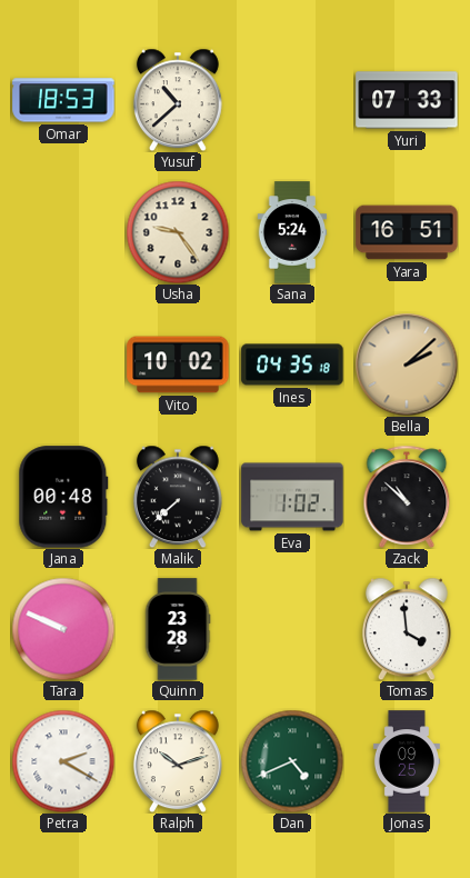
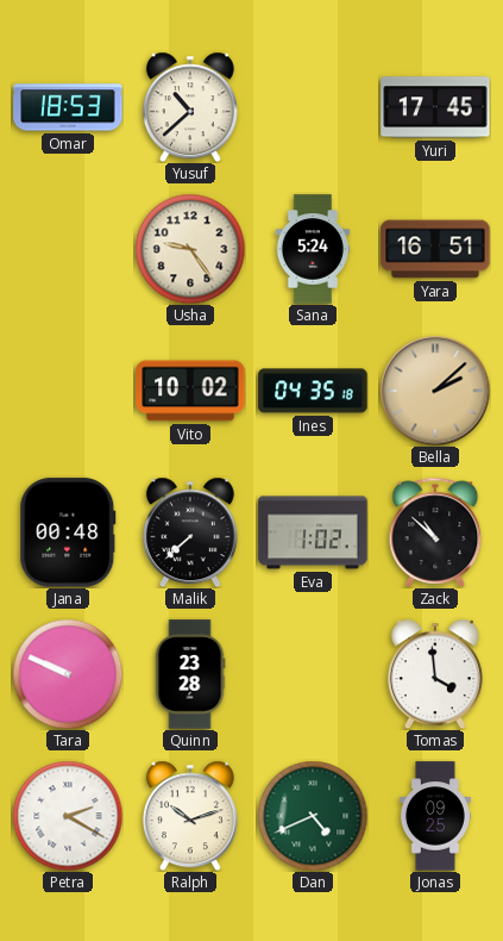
Yuri: 07:33 -> 17:45 (435, 107)
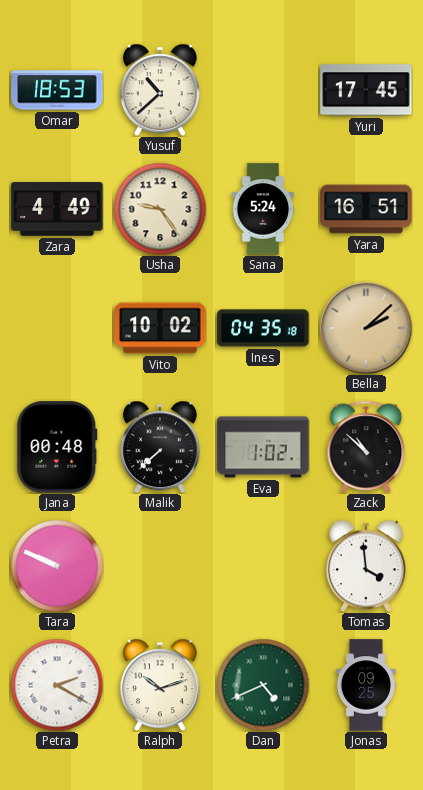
Zara: none -> 4:49 (57, 209)
Quinn: 23:28 -> none (190, 674)
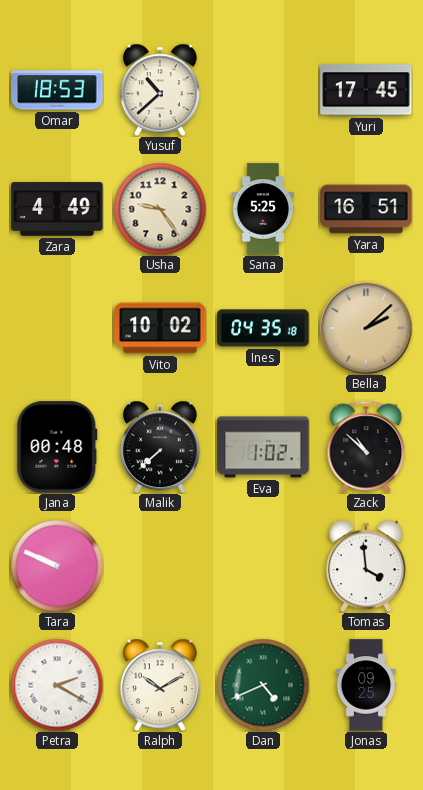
Sana: 5:24 -> 5:25 (263, 209)
Ralph: 10:12 -> 10:10 (160, 685)
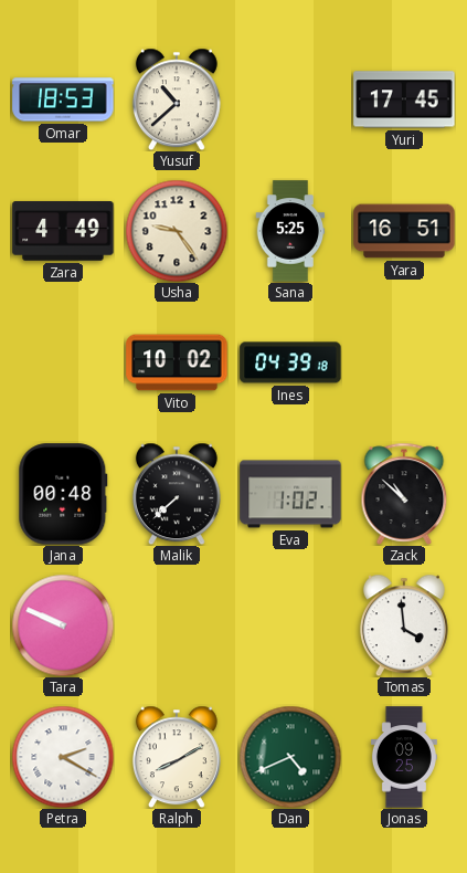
Ines: 04:35 -> 04:39 (290, 362)
Bella: 2:08 -> none (366, 328)
Ralph: 10:10 -> 8:10 (177, 757)
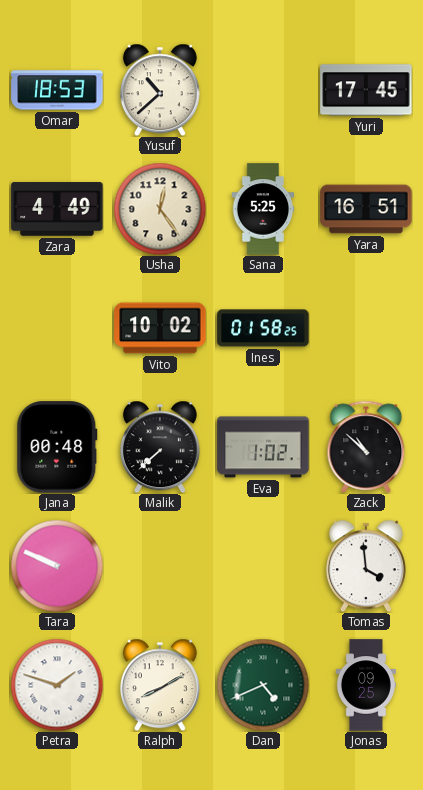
Usha: 9:24 -> 12:24 (160, 209)
Ines: 04:39 -> 01:58 (263, 328)
Petra: 2:20 -> 1:48 (57, 685)
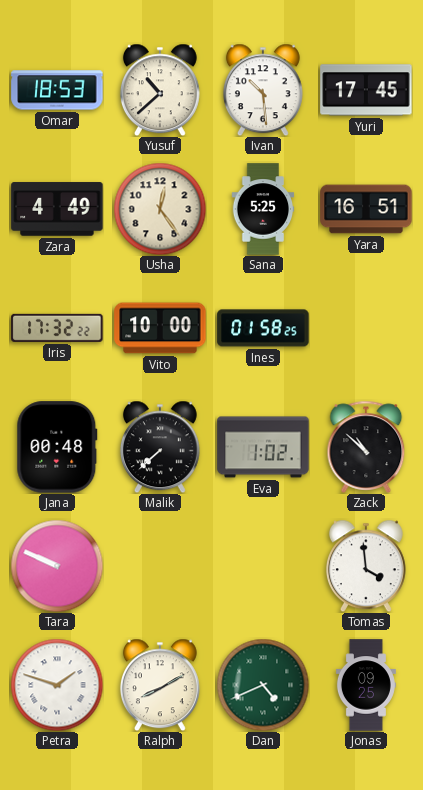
Ivan: none -> 10:29 (263, 90)
Iris: none -> 17:32 (57, 328)
Vito: 10:02 -> 10:00 (160, 328)
